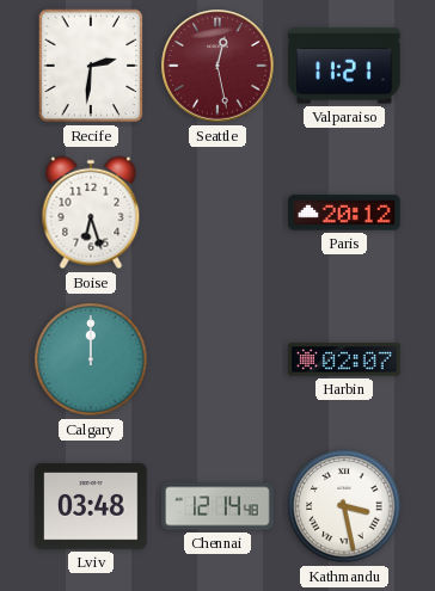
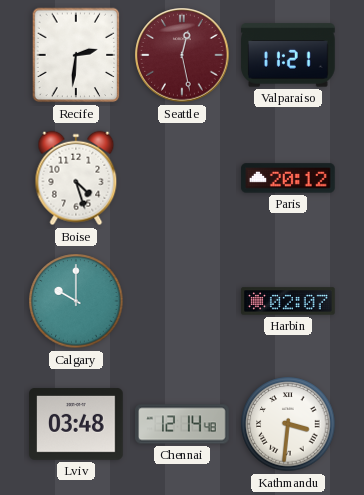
Boise: 6:27 -> 4:27 (76, 178)
Calgary: 12:00 -> 10:00 (76, 301)
Kathmandu: 3:28 -> 3:31 (288, 424)
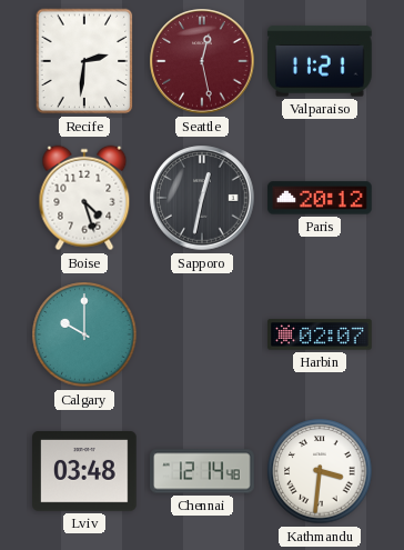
Sapporo: none -> 12:32 (202, 198)
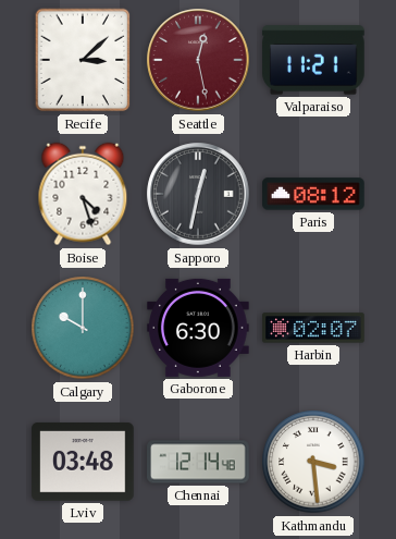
Recife: 2:31 -> 3:08 (83, 60)
Paris: 20:12 -> 08:12 (313, 194)
Gaborone: none -> 6:30 (198, 328)
Kathmandu: 3:31 -> 3:29 (313, 462)
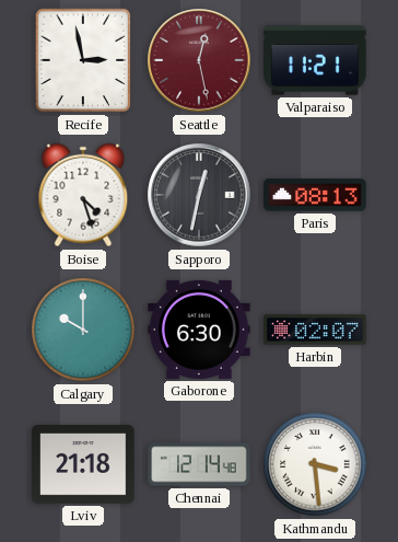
Recife: 3:08 -> 2:58 (83, 60)
Paris: 08:12 -> 08:13 (315, 195)
Lviv: 03:48 -> 21:18 (83, 465)
